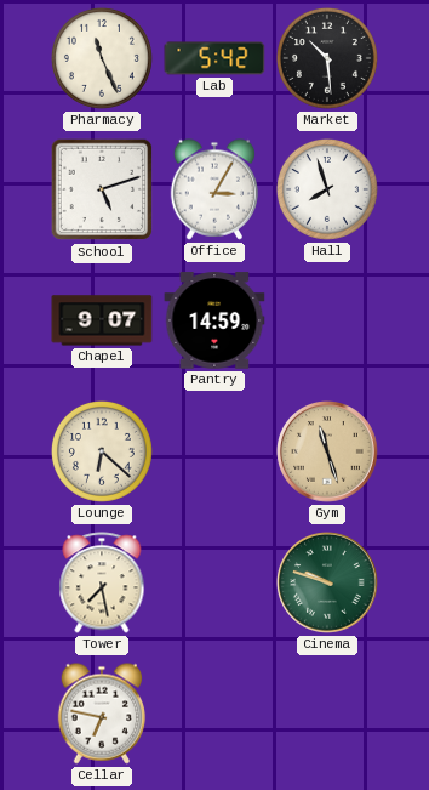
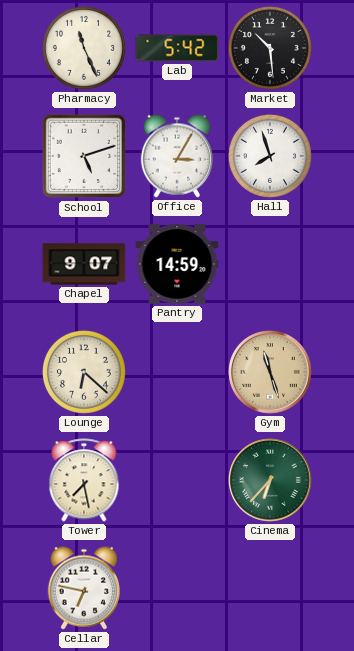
Cinema: 9:48 -> 6:37 (270, 480)
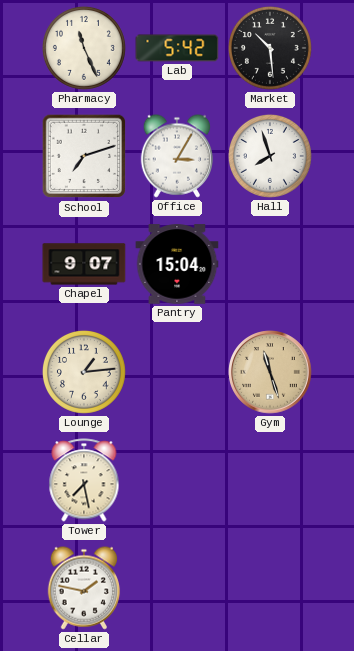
School: 5:12 -> 7:12 (84, 156)
Pantry: 14:59 -> 15:04 (177, 264)
Lounge: 6:22 -> 1:14 (84, 372)
Cinema: 6:37 -> none (270, 480)
Cellar: 6:47 -> 1:47 (84, 588)
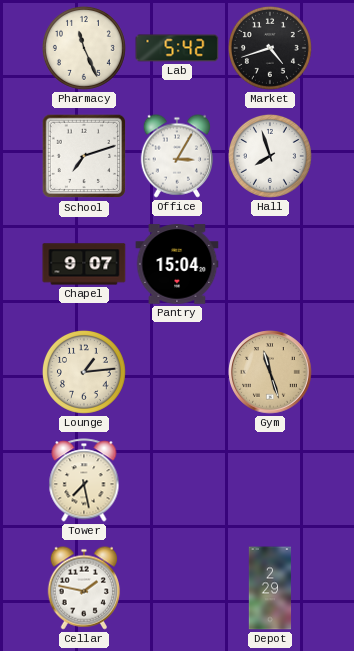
Market: 10:29 -> 4:42 (270, 48)
Depot: none -> 2:29 (270, 588)
